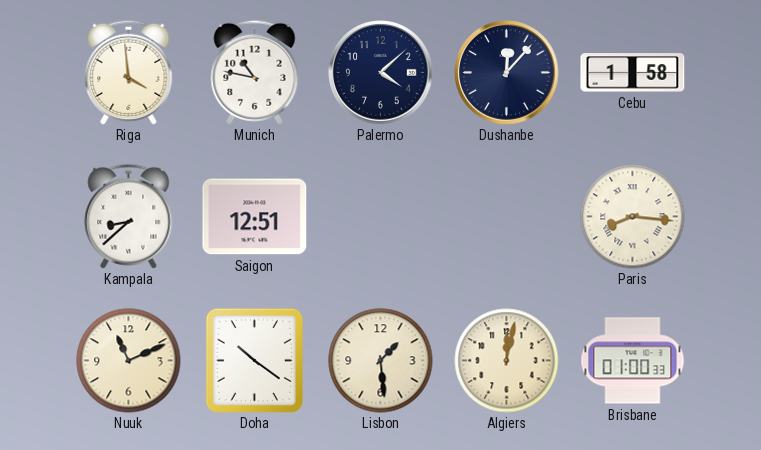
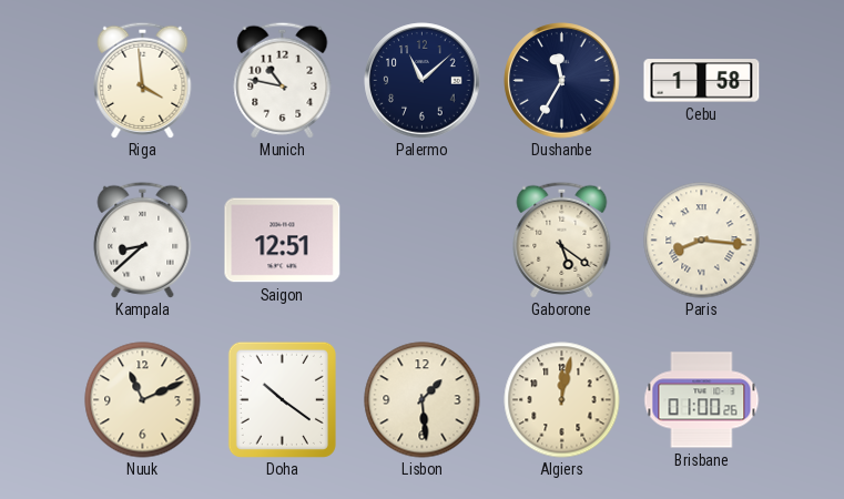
Palermo: 4:08 -> 11:08 (423, 81)
Dushanbe: 12:07 -> 11:35 (562, 81)
Gaborone: none -> 5:21 (562, 240)
Brisbane: 01:00:33 -> 01:00:26 (702, 400)
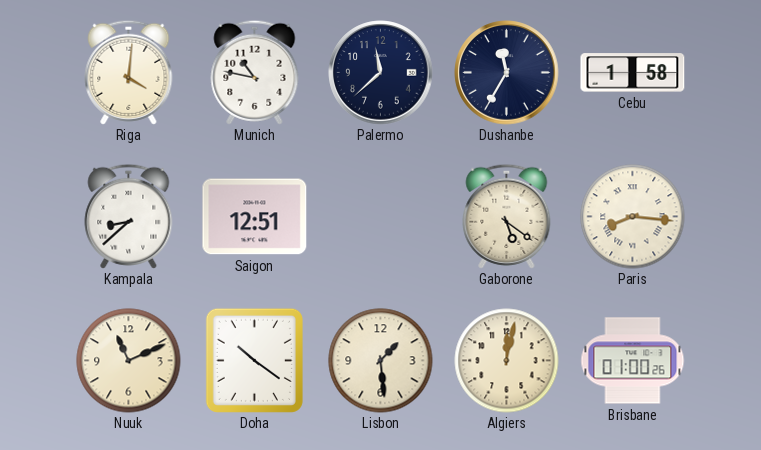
Riga: 3:59 -> 4:01 (129, 72)
Palermo: 11:08 -> 11:38 (381, 73)
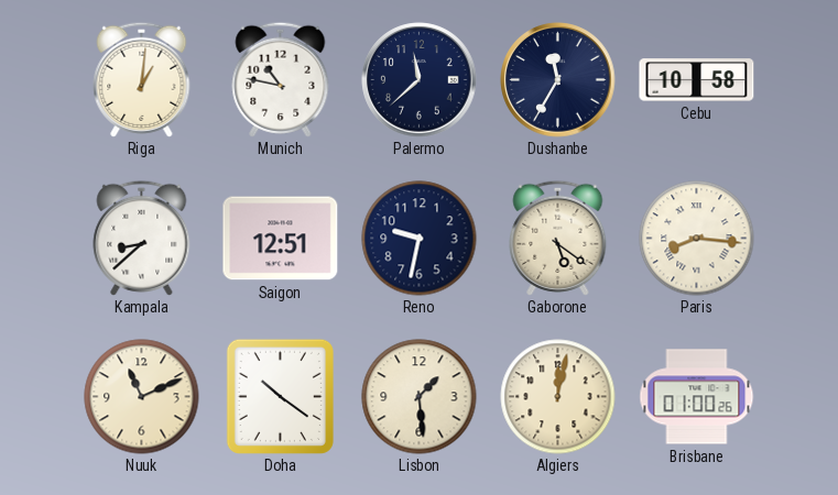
Riga: 4:01 -> 1:01 (142, 79)
Cebu: 1:58 -> 10:58 (697, 80)
Reno: none -> 9:32 (420, 239)
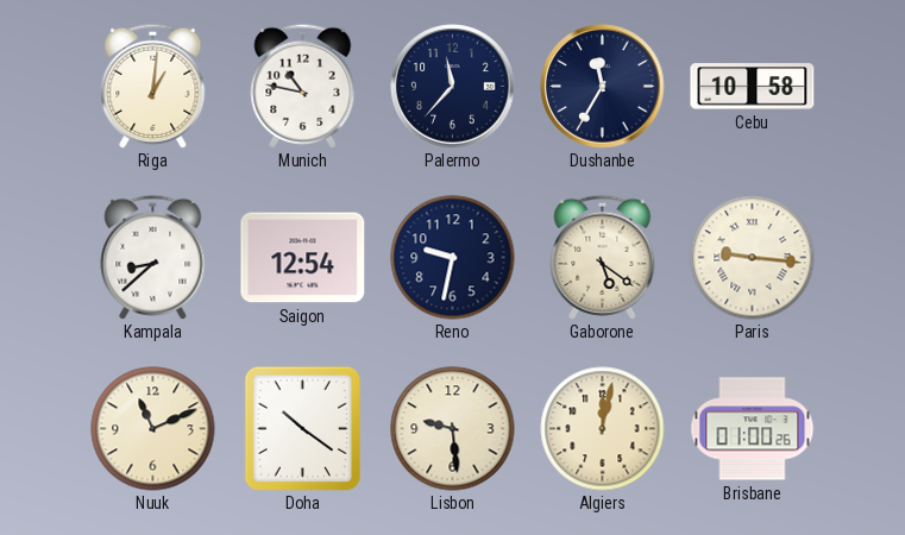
Palermo: 11:38 -> 11:37 (453, 87)
Saigon: 12:51 -> 12:54 (303, 258)
Paris: 8:16 -> 9:16 (753, 258)
Lisbon: 1:29 -> 9:29 (453, 429)
